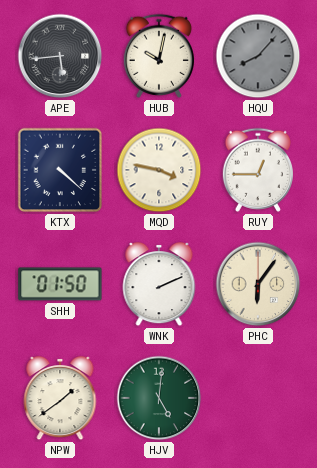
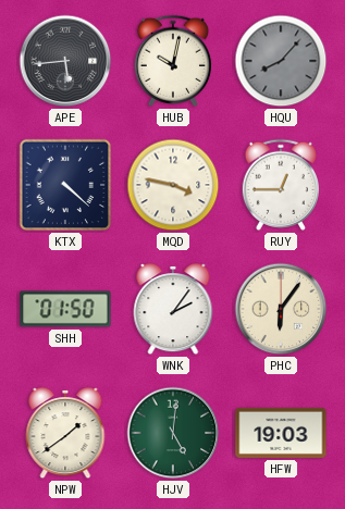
WNK: 2:11 -> 2:06 (173, 310)
HFW: none -> 19:03 (281, 433)
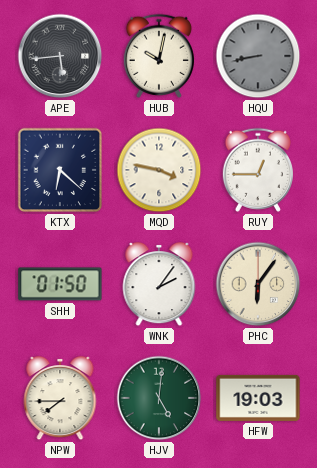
HQU: 8:07 -> 8:43 (258, 56)
KTX: 4:22 -> 6:22 (60, 170)
NPW: 1:39 -> 7:45 (60, 399)
